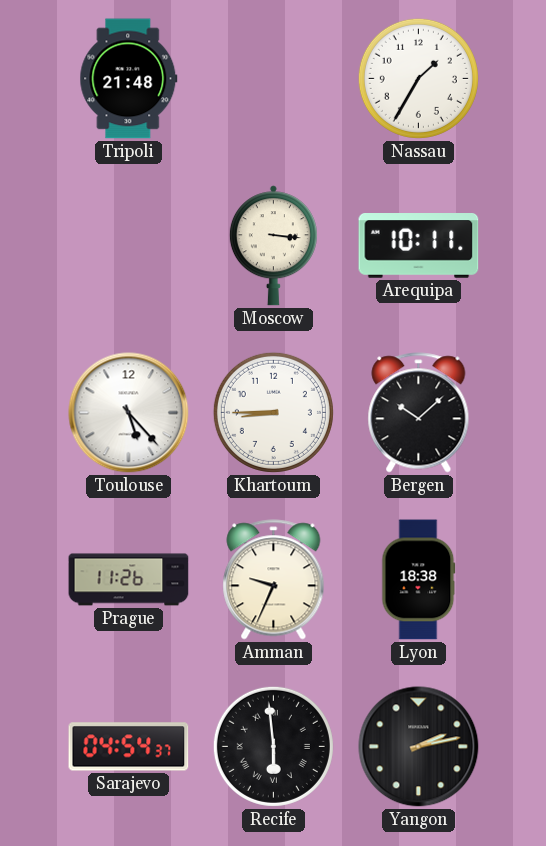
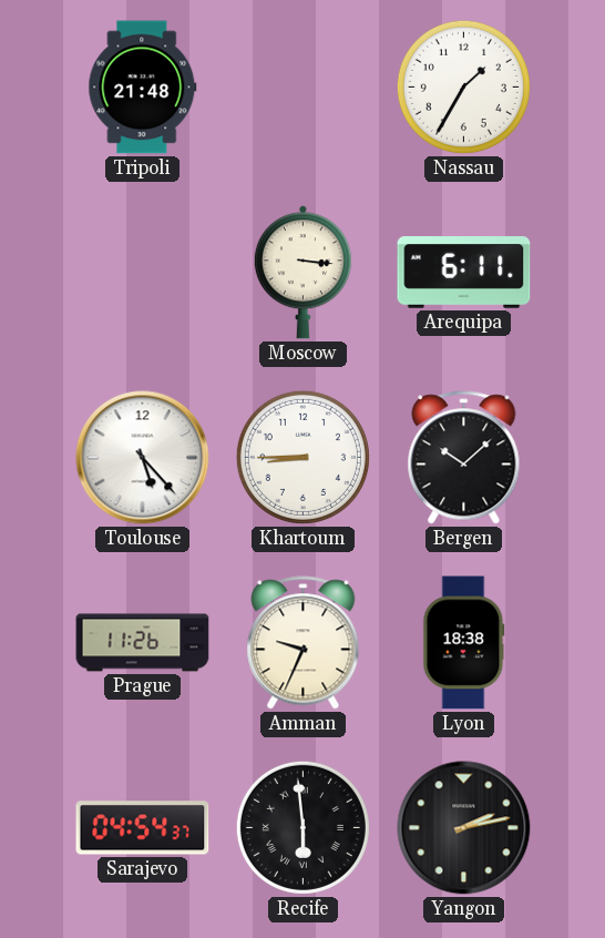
Arequipa: 10:11 -> 6:11 (464, 273)
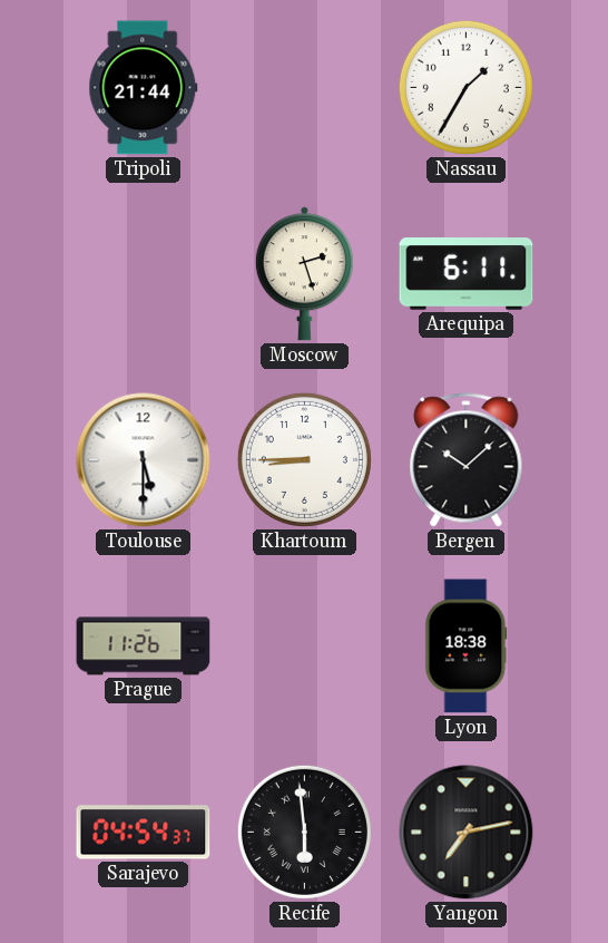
Tripoli: 21:48 -> 21:44 (144, 88)
Moscow: 3:16 -> 2:27 (304, 274)
Toulouse: 5:23 -> 5:30 (144, 460)
Amman: 9:34 -> none (304, 643)
Yangon: 2:13 -> 7:13 (467, 833)
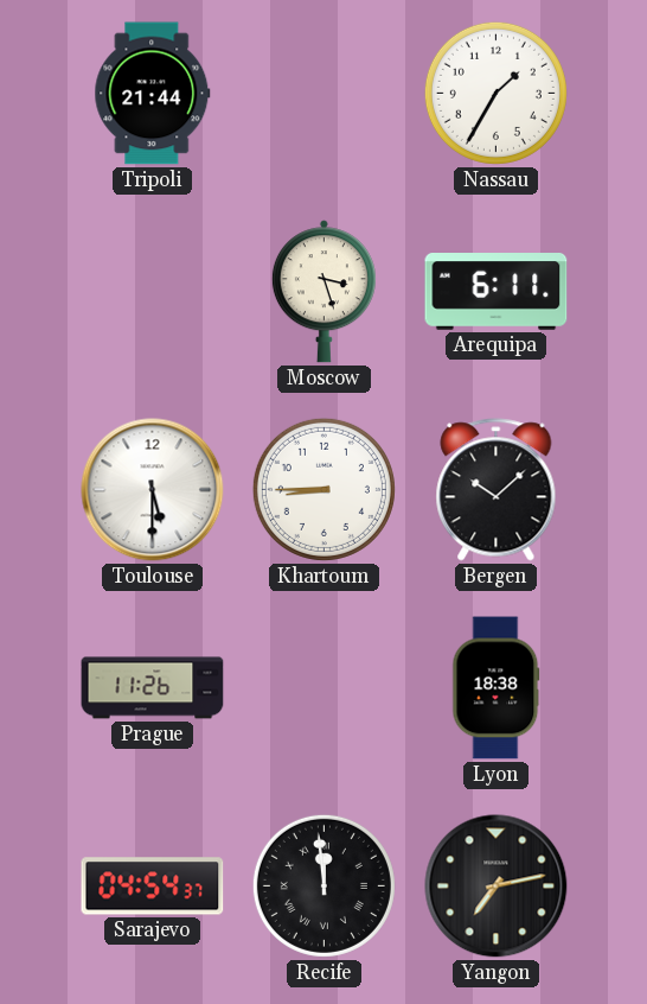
Moscow: 2:27 -> 3:27 (323, 292)
Recife: 5:59 -> 11:59 (323, 885)
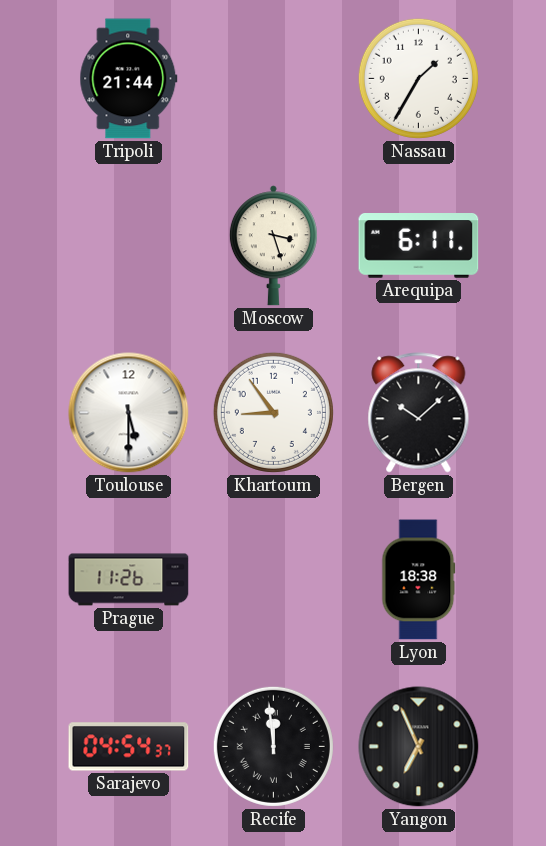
Khartoum: 8:45 -> 8:54 (273, 412)
Yangon: 7:13 -> 6:56 (419, 747)
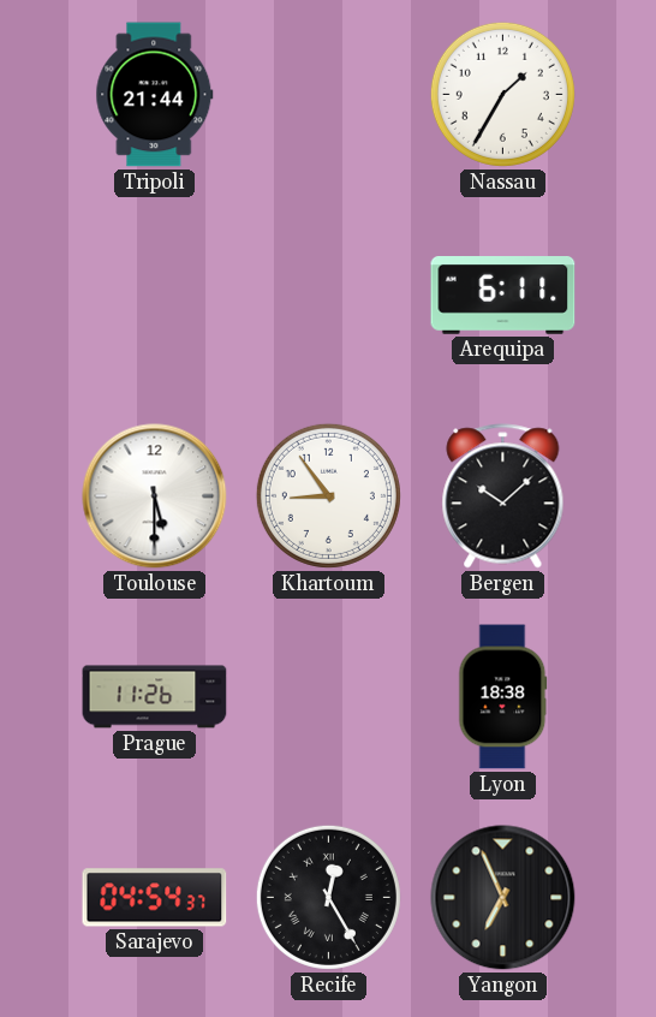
Moscow: 3:27 -> none (273, 246)
Recife: 11:59 -> 12:25 (328, 897)
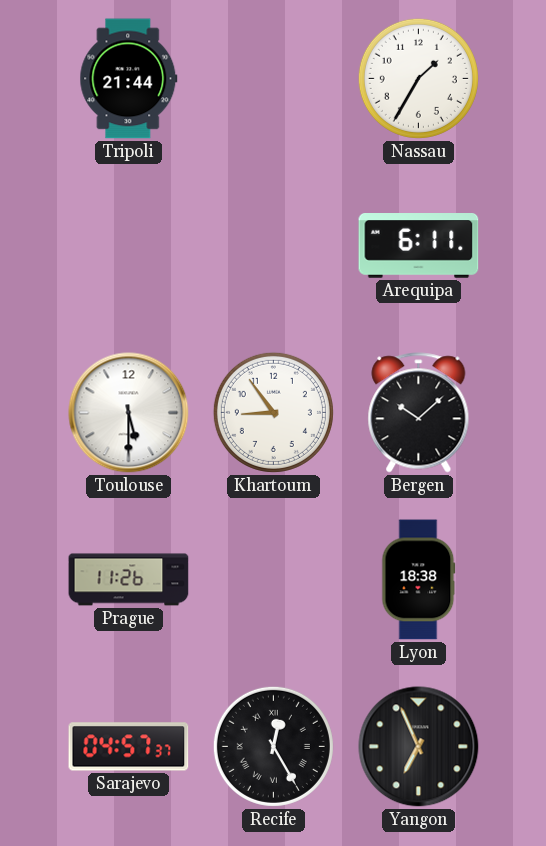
Sarajevo: 04:54 -> 04:57 (129, 747)
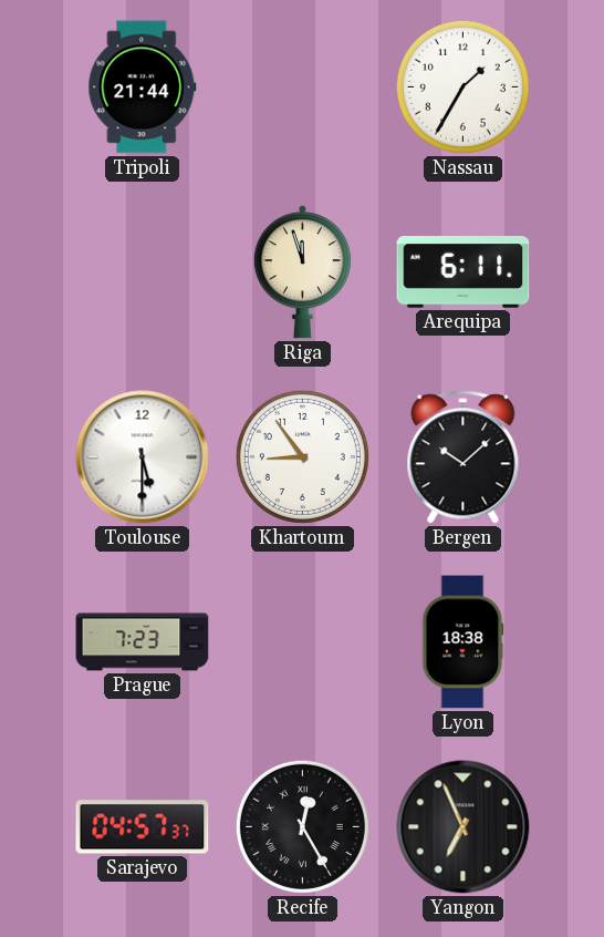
Riga: none -> 11:57 (302, 272)
Prague: 11:26 -> 7:23 (143, 642)
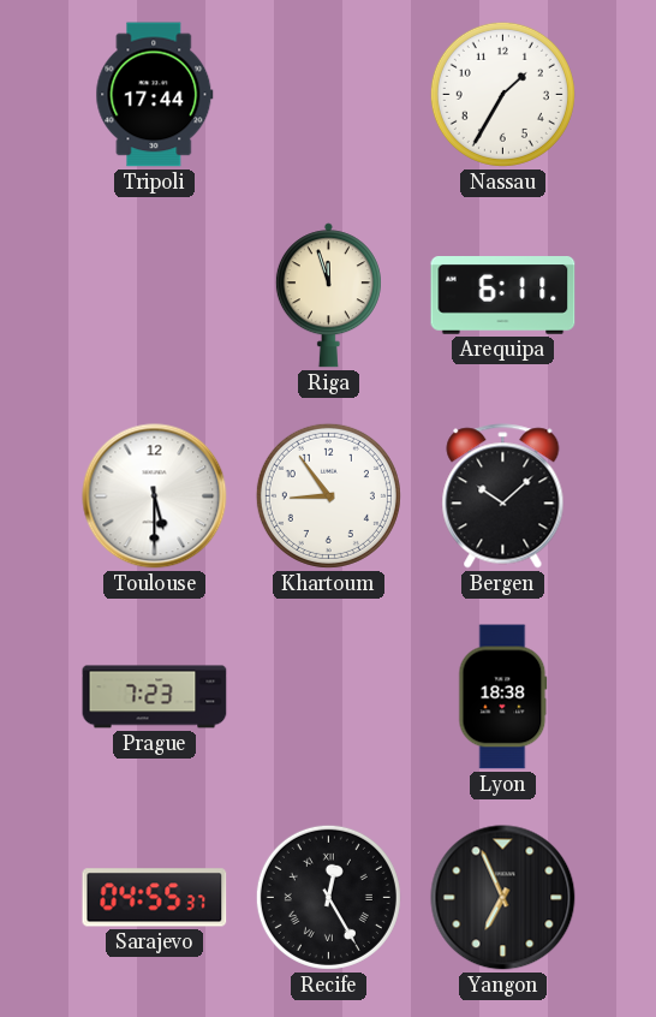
Tripoli: 21:44 -> 17:44 (155, 95)
Sarajevo: 04:57 -> 04:55 (155, 898)
